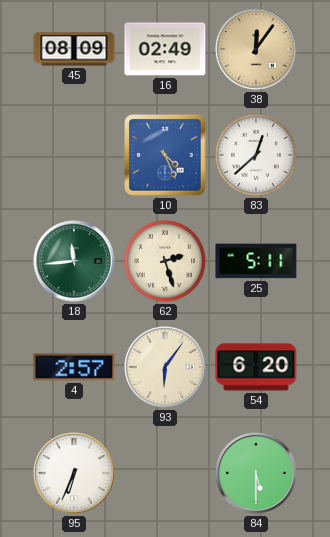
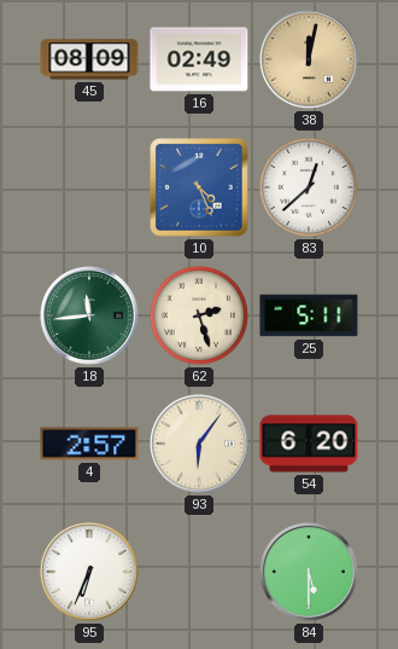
38: 12:06 -> 12:02 (309, 59)
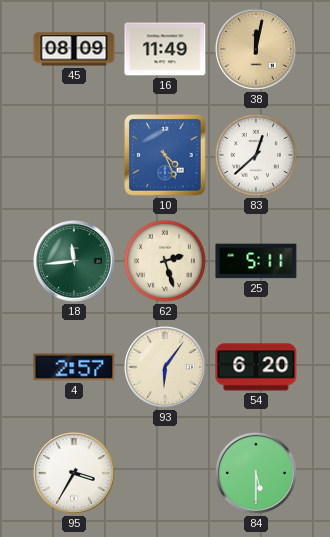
16: 02:49 -> 11:49 (165, 49)
95: 6:34 -> 3:35 (74, 473)
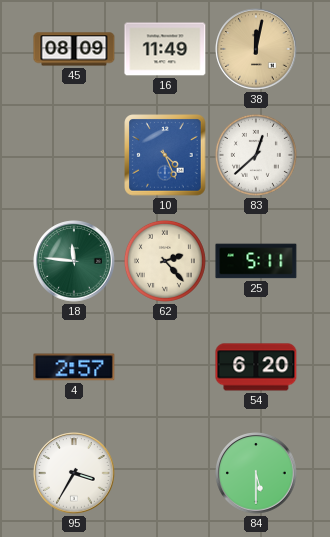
18: 11:44 -> 11:46 (74, 261)
62: 2:27 -> 2:23 (165, 261)
93: 6:06 -> none (165, 367)
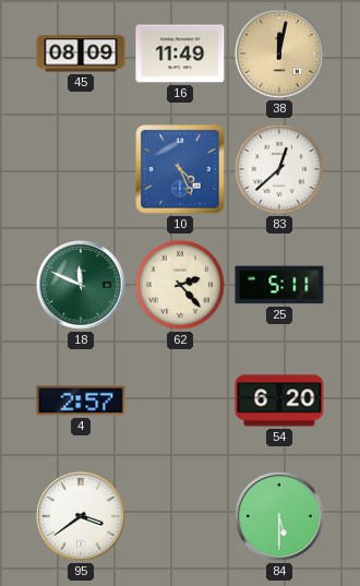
18: 11:46 -> 11:49 (81, 285)
95: 3:35 -> 3:39 (81, 516)
